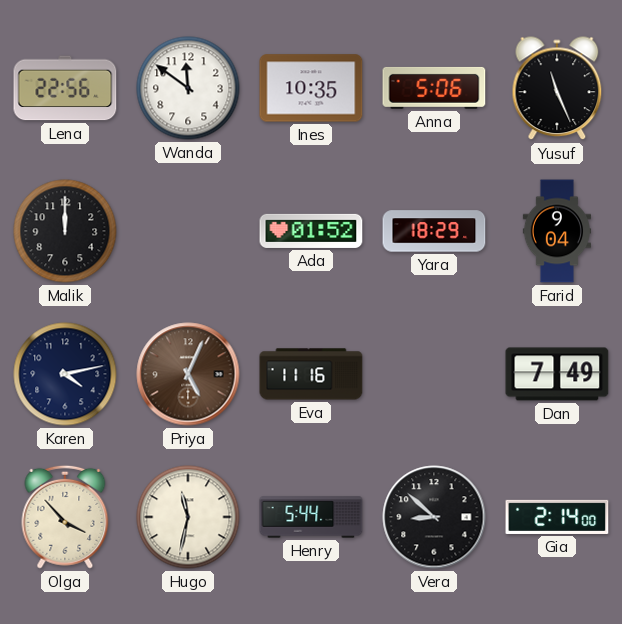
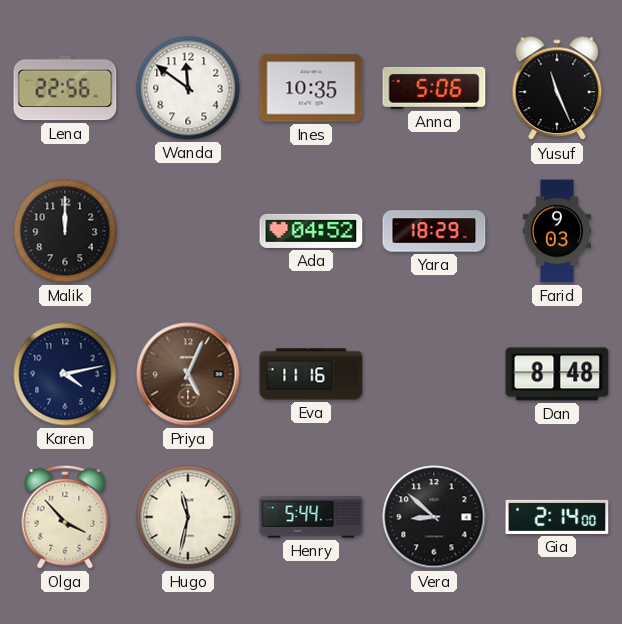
Ada: 01:52 -> 04:52 (311, 231)
Farid: 9:04 -> 9:03 (556, 231)
Dan: 7:49 -> 8:48 (557, 374)
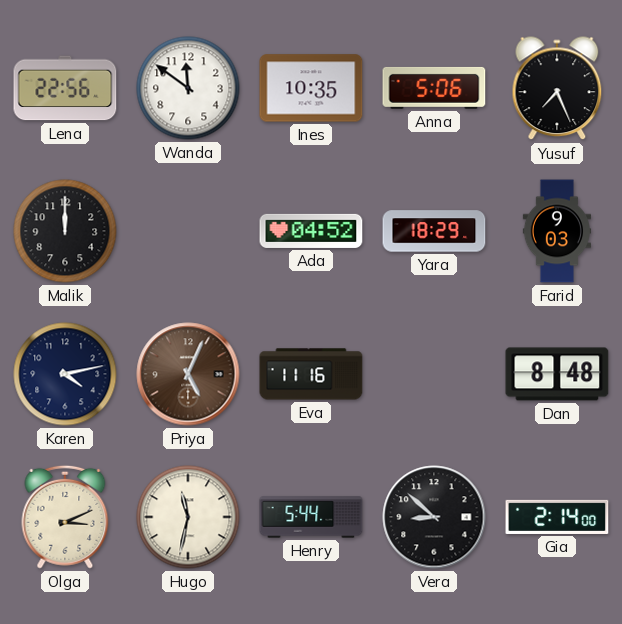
Yusuf: 11:26 -> 7:26 (557, 89)
Olga: 3:53 -> 3:11 (65, 517)
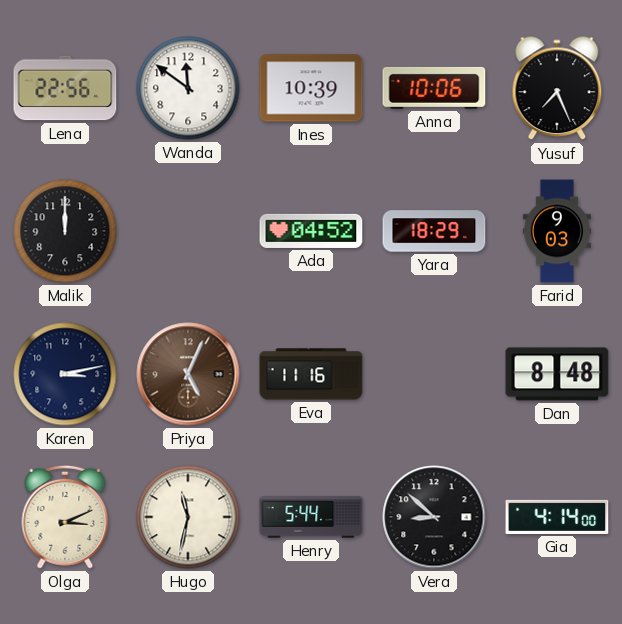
Ines: 10:35 -> 10:39 (311, 88)
Anna: 5:06 -> 10:06 (434, 88)
Karen: 4:13 -> 3:13 (65, 374)
Gia: 2:14 -> 4:14 (557, 517)
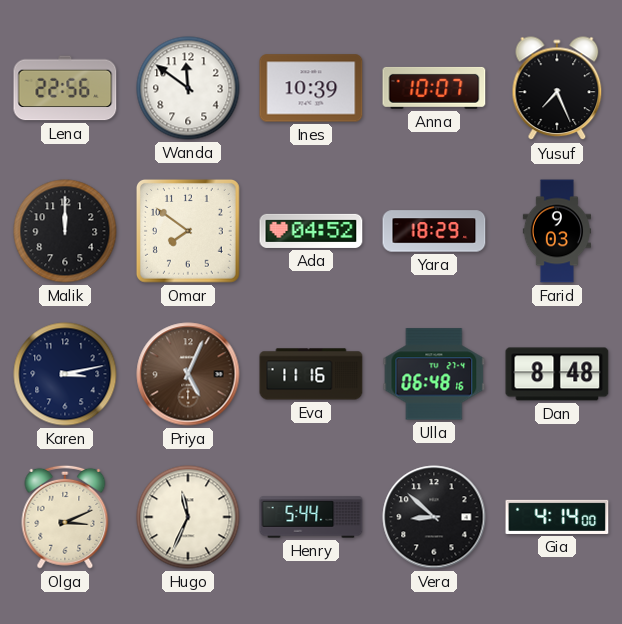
Anna: 10:06 -> 10:07 (434, 88)
Omar: none -> 7:51 (188, 231)
Ulla: none -> 06:48 (434, 374)
Hugo: 11:32 -> 11:34 (188, 517)
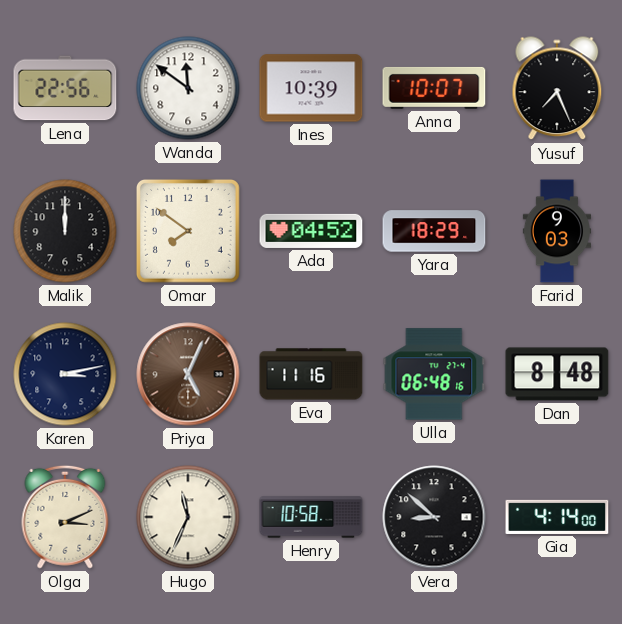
Henry: 5:44 -> 10:58 (311, 517)
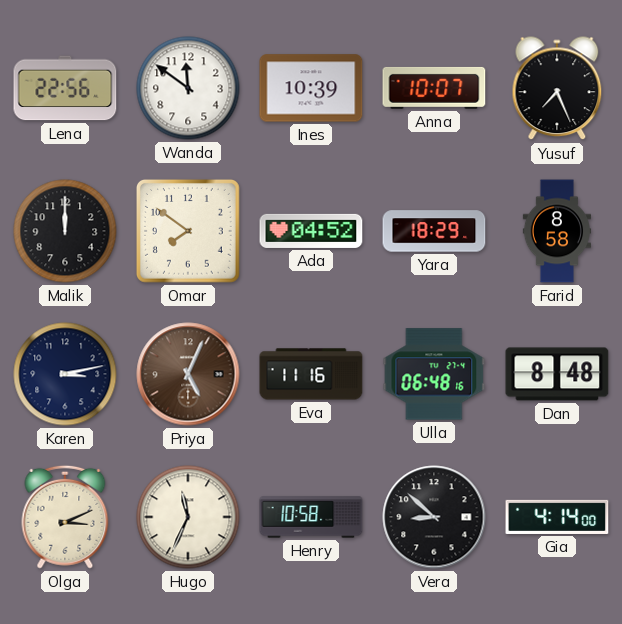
Farid: 9:03 -> 8:58 (556, 231)
